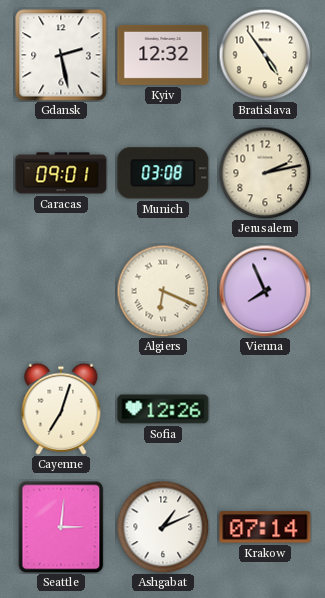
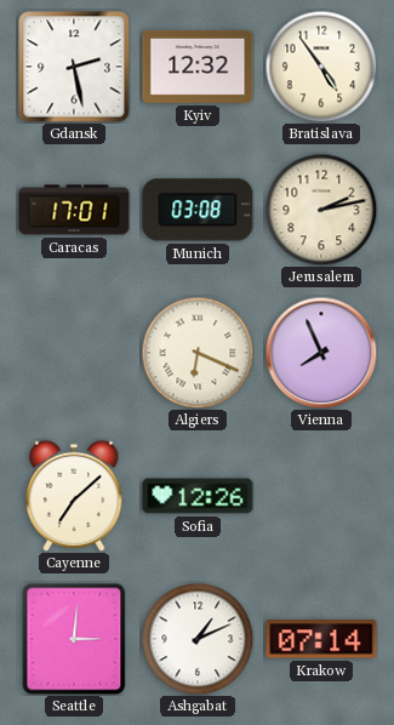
Caracas: 09:01 -> 17:01 (74, 210)
Cayenne: 7:03 -> 7:08 (74, 496)
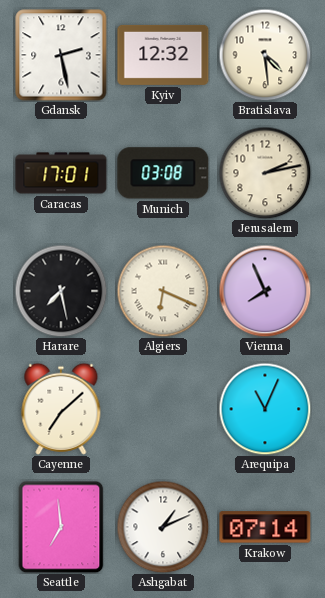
Bratislava: 4:54 -> 4:29 (265, 55)
Harare: none -> 7:28 (61, 291)
Sofia: 12:26 -> none (198, 496)
Arequipa: none -> 11:04 (265, 409)
Seattle: 3:01 -> 6:59 (61, 527)
